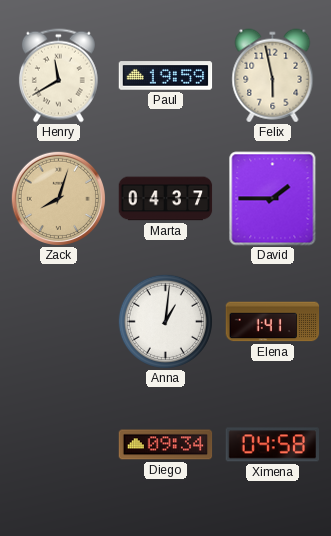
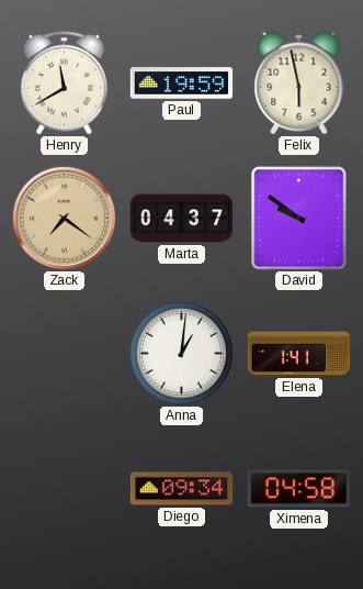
Zack: 8:03 -> 7:21 (64, 218)
David: 1:45 -> 9:51 (299, 219)
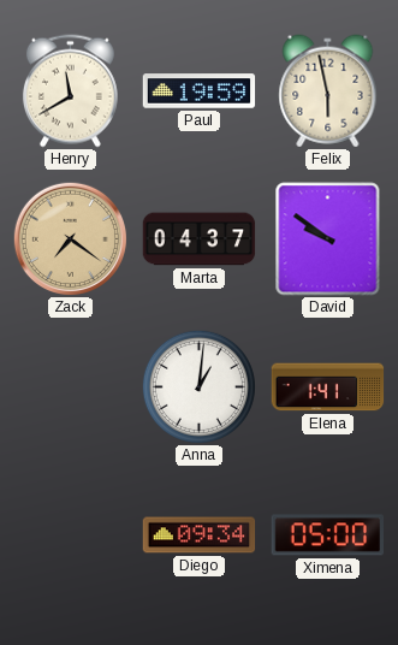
Ximena: 04:58 -> 05:00 (327, 535)
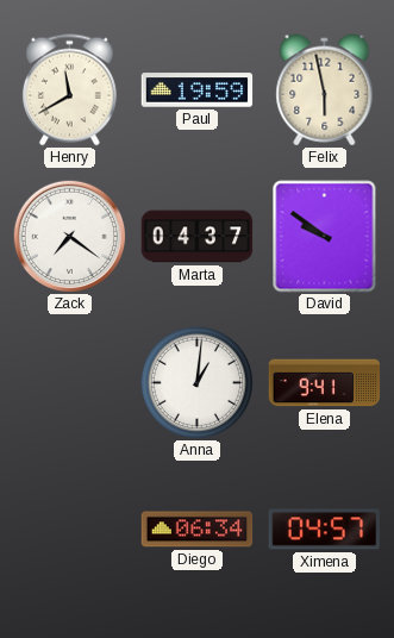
Zack dial: champagne -> white (69, 236)
Elena: 1:41 -> 9:41 (325, 383)
Diego: 09:34 -> 06:34 (198, 530)
Ximena: 05:00 -> 04:57 (324, 530)
